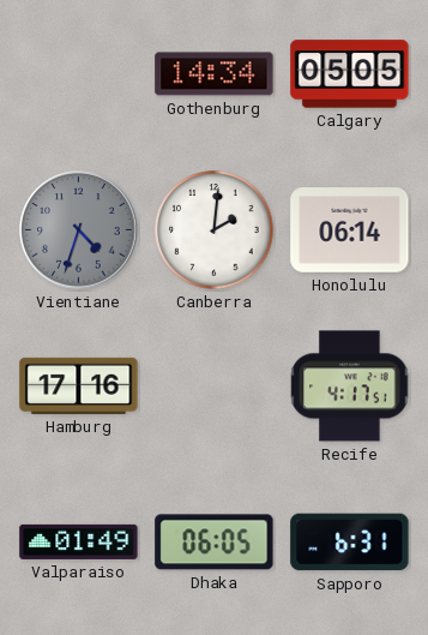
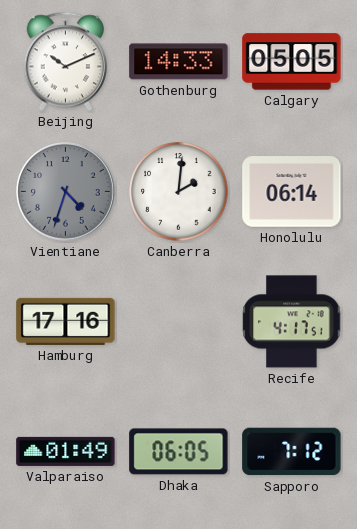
Beijing: none -> 10:11 (65, 62)
Gothenburg: 14:34 -> 14:33 (179, 62)
Sapporo: 6:31 -> 7:12 (292, 452)
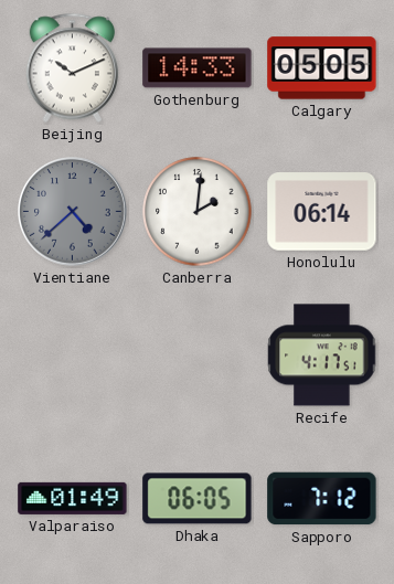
Vientiane: 4:33 -> 4:38 (73, 212)
Hamburg: 17:16 -> none (66, 321)
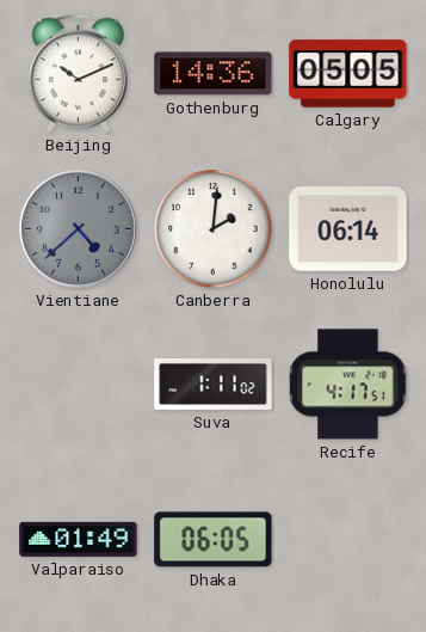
Gothenburg: 14:33 -> 14:36 (214, 74)
Suva: none -> 1:11 (214, 384)
Sapporo: 7:12 -> none (322, 499)
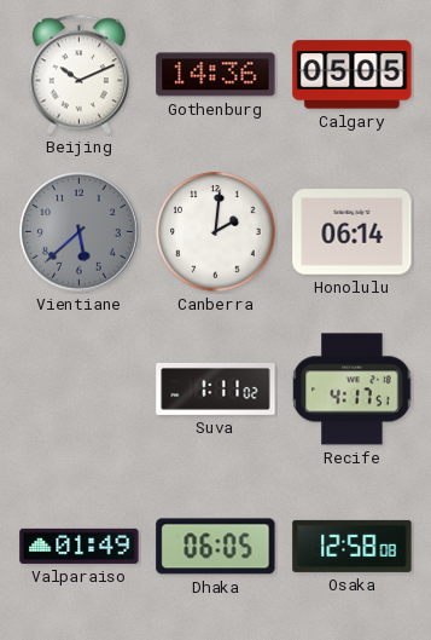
Vientiane: 4:38 -> 5:38 (80, 232)
Osaka: none -> 12:58 (353, 546)
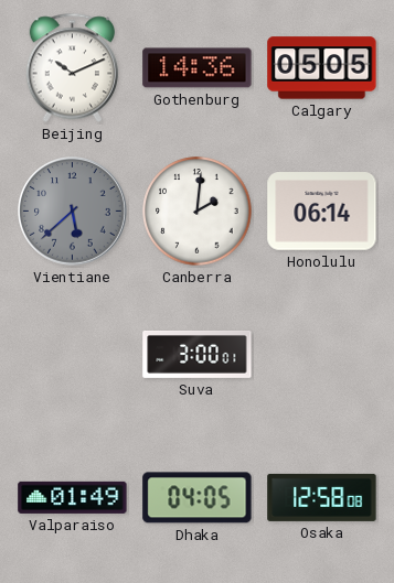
Suva: 1:11 -> 3:00 (198, 354)
Recife: 4:17 -> none (353, 390)
Dhaka: 06:05 -> 04:05 (198, 498)
